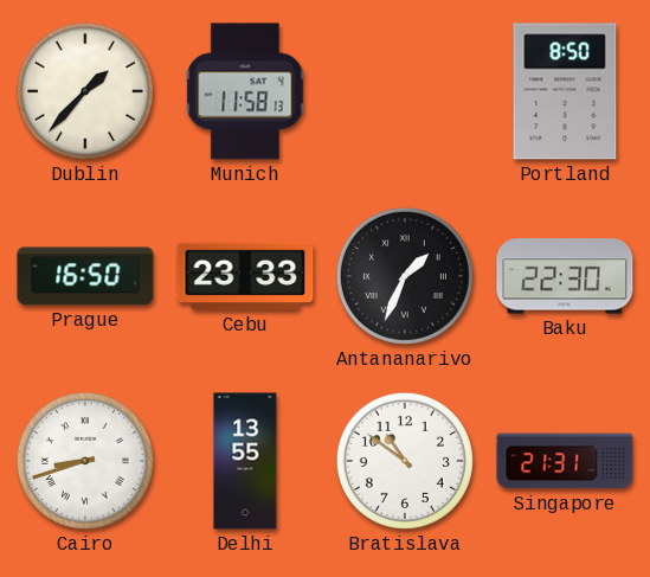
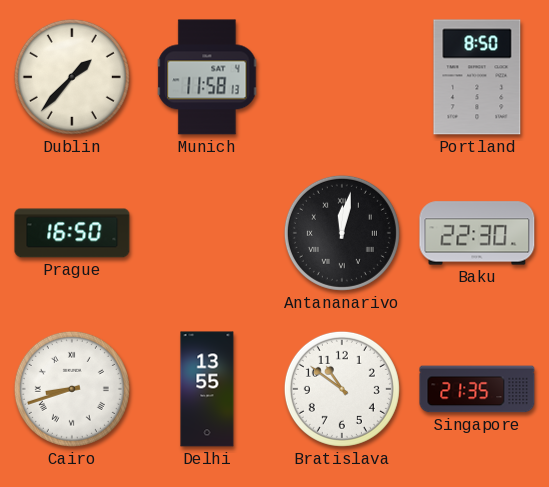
Cebu: 23:33 -> none (245, 276)
Antananarivo: 1:34 -> 12:02 (342, 233)
Singapore: 21:31 -> 21:35 (477, 389)
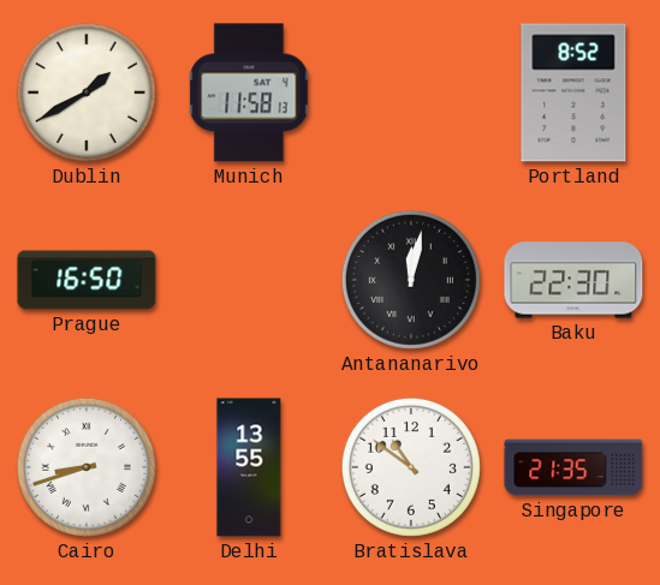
Dublin: 1:37 -> 1:40 (87, 92)
Portland: 8:50 -> 8:52 (573, 92)
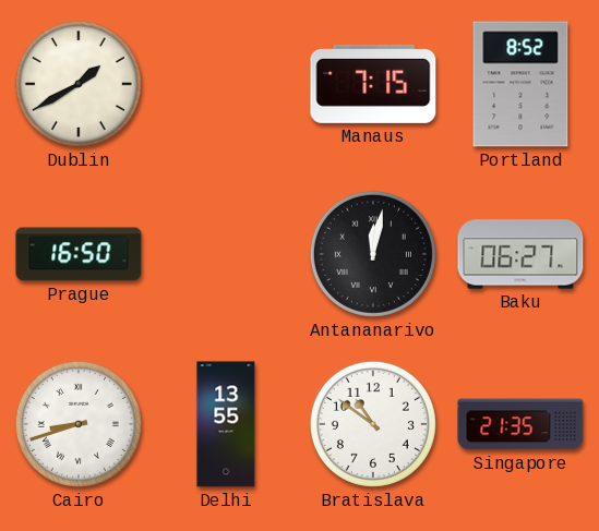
Munich: 11:58 -> none (249, 92)
Manaus: none -> 7:15 (373, 84)
Baku: 22:30 -> 06:27 (520, 254)
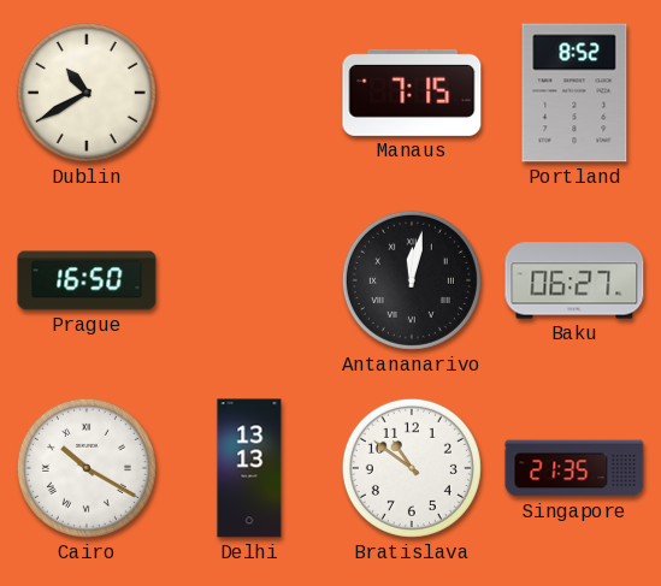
Dublin: 1:40 -> 10:40 (87, 93)
Cairo: 8:42 -> 10:20 (87, 468)
Delhi: 13:55 -> 13:13 (249, 468)
